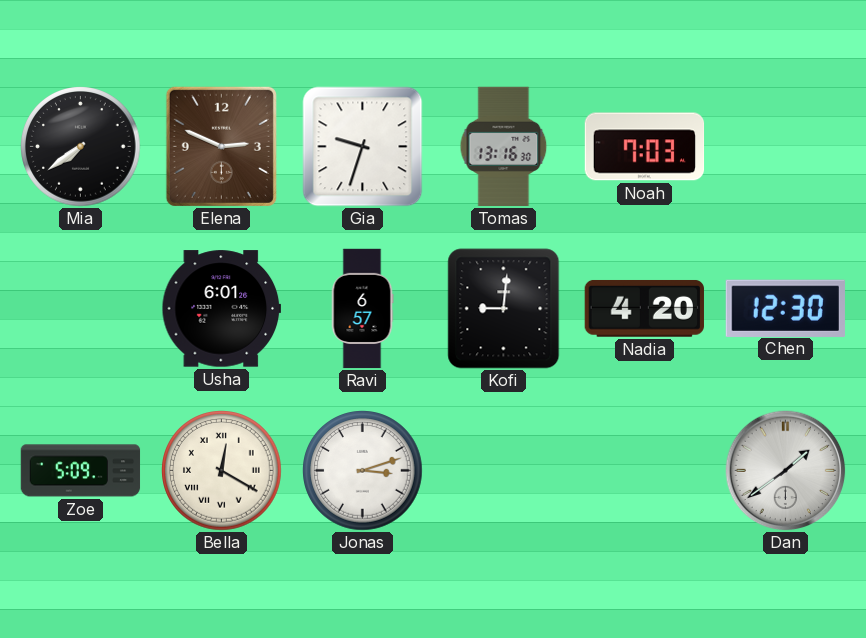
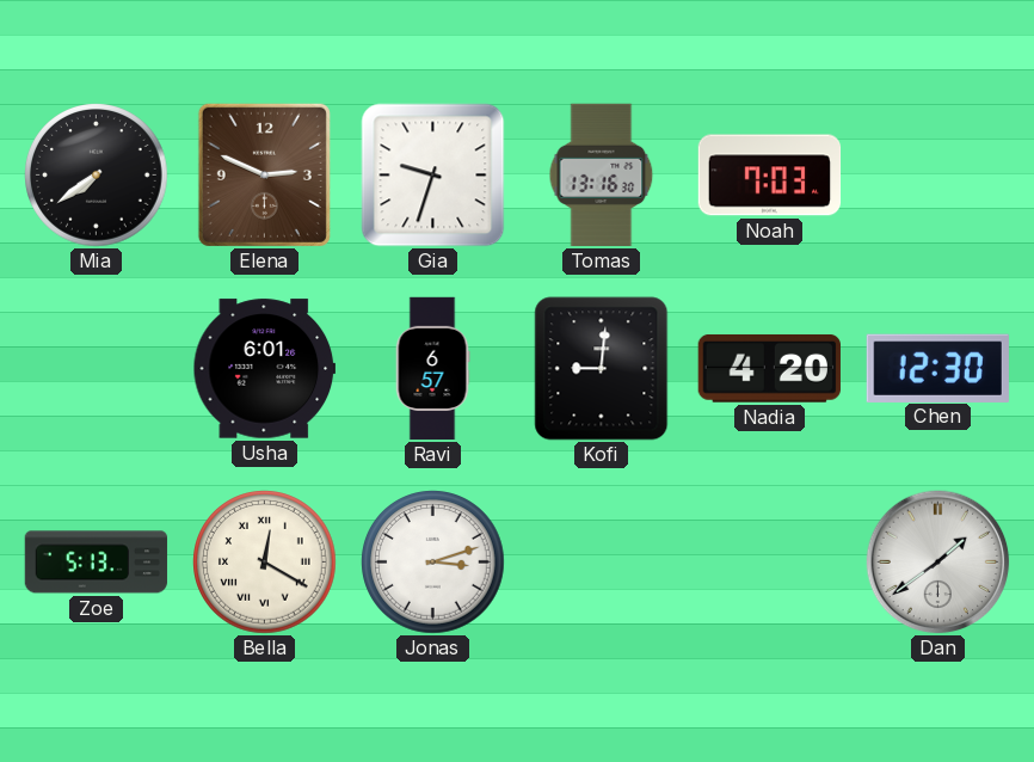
Zoe: 5:09 -> 5:13 (97, 563)
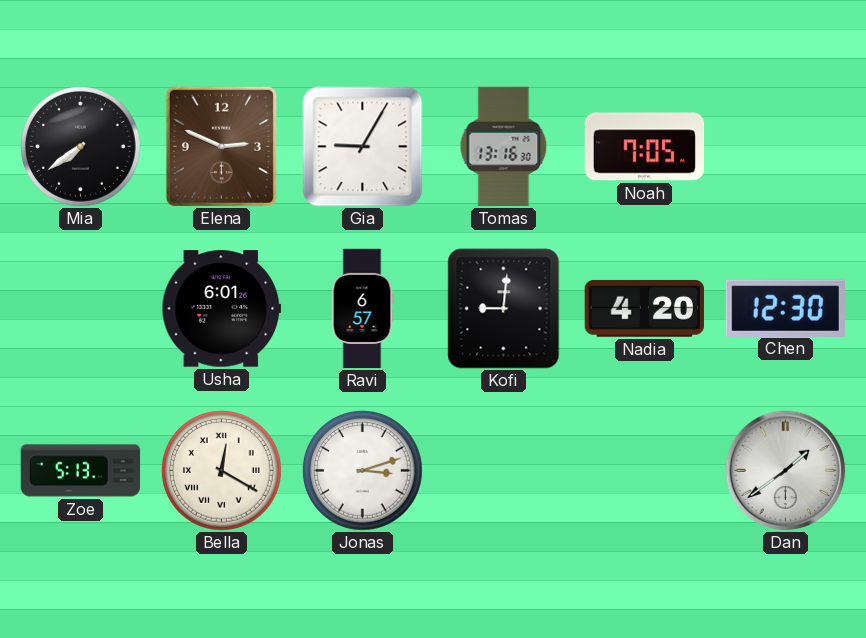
Gia: 9:33 -> 9:05 (363, 147)
Noah: 7:03 -> 7:05 (645, 147)
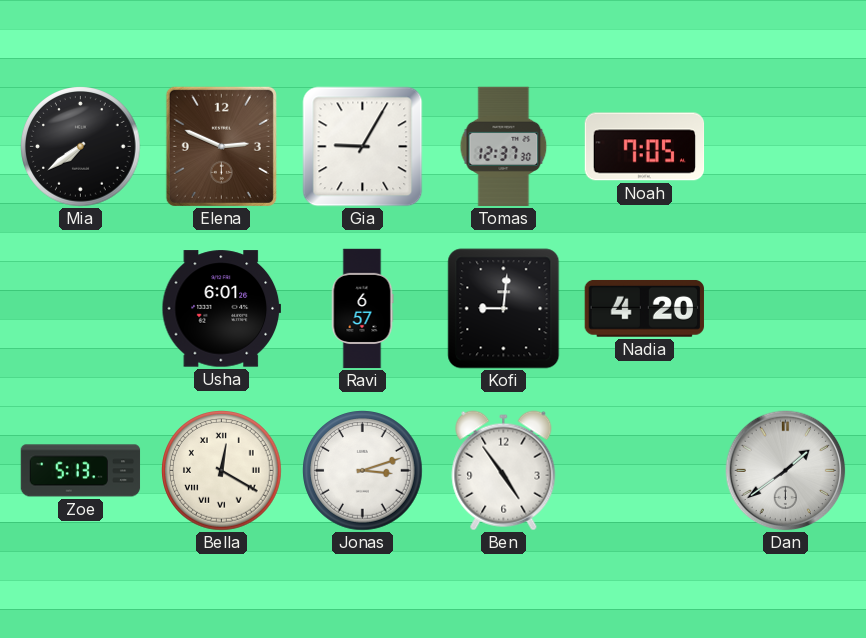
Tomas: 13:16 -> 12:37 (504, 147)
Chen: 12:30 -> none (785, 308)
Ben: none -> 4:54 (504, 471)
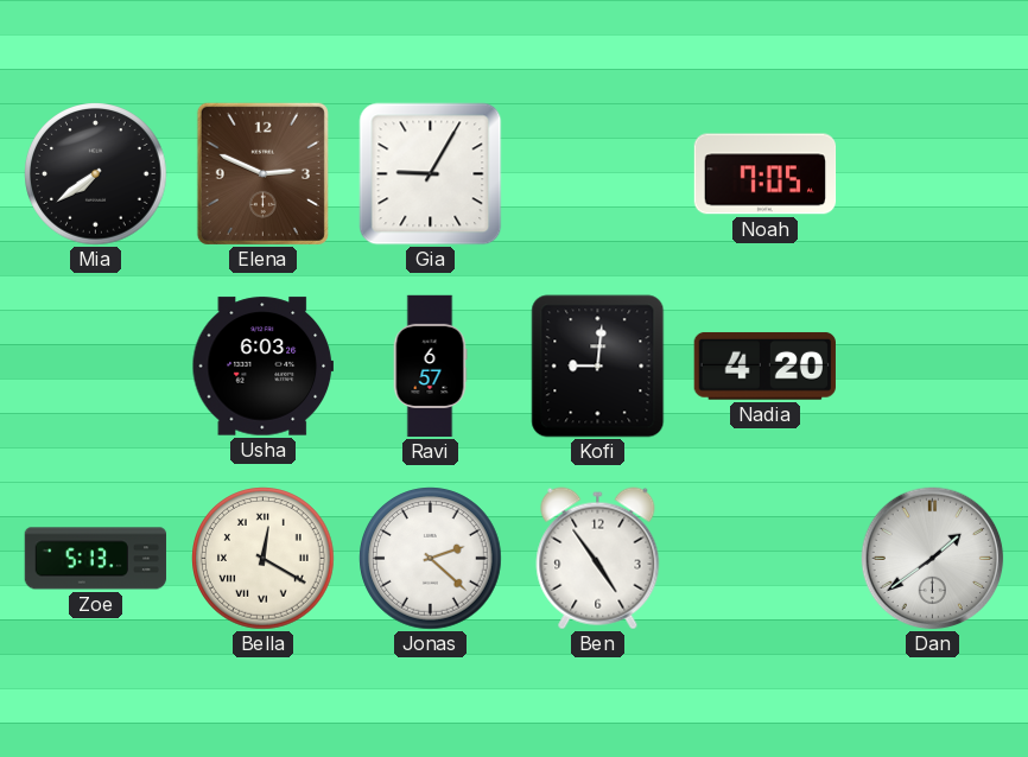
Tomas: 12:37 -> none (504, 147)
Usha: 6:01 -> 6:03 (262, 367)
Jonas: 3:12 -> 2:22 (431, 559)
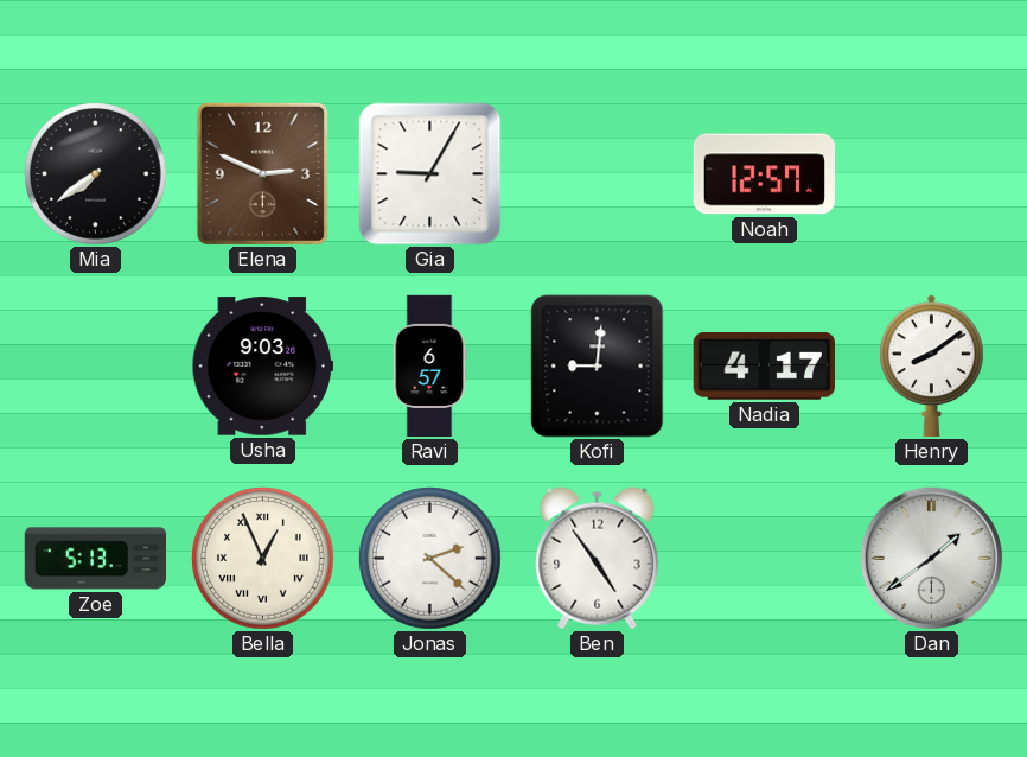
Noah: 7:05 -> 12:57 (765, 174)
Usha: 6:03 -> 9:03 (262, 367)
Nadia: 4:20 -> 4:17 (764, 365)
Henry: none -> 8:09 (932, 365)
Bella: 12:20 -> 12:56 (263, 559)
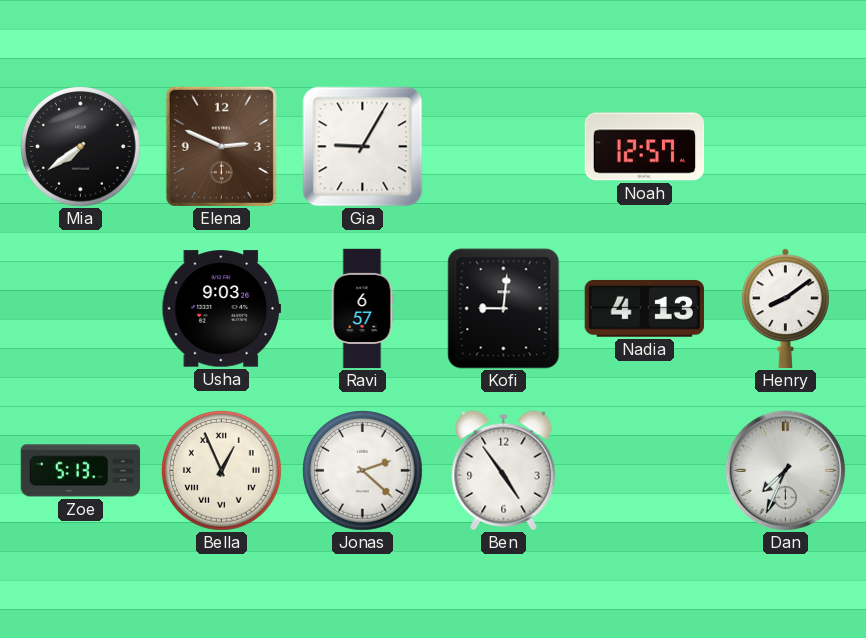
Nadia: 4:17 -> 4:13 (644, 308)
Dan: 1:39 -> 7:34 (786, 471)
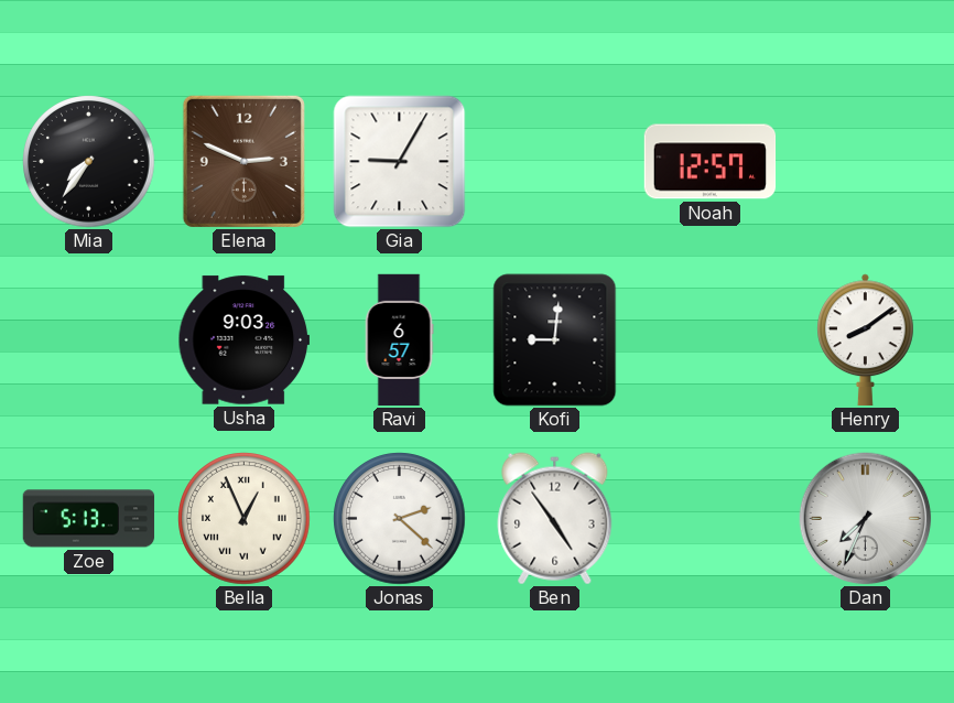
Mia: 7:39 -> 7:36 (89, 162)
Nadia: 4:13 -> none (644, 308)
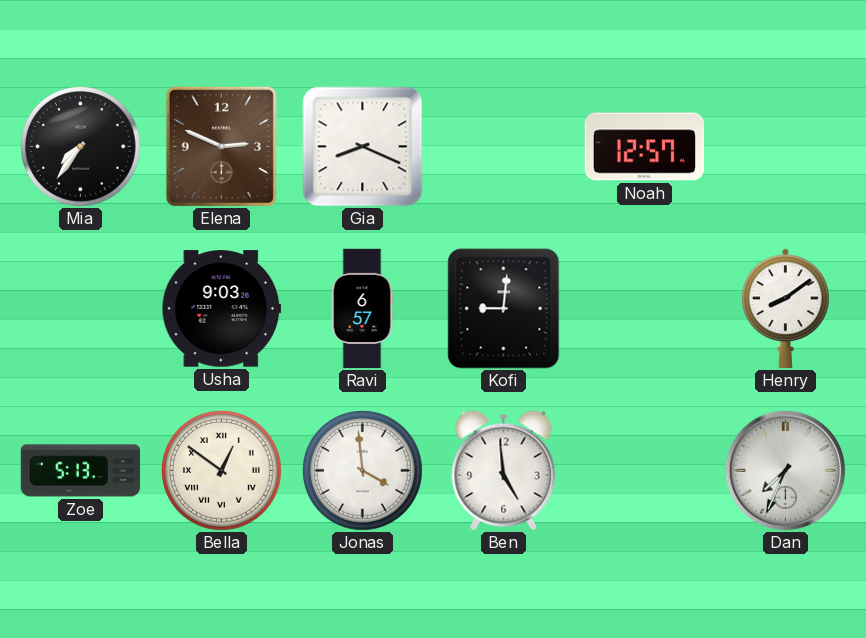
Gia: 9:05 -> 8:19 (363, 147)
Bella: 12:56 -> 12:51 (222, 471)
Jonas: 2:22 -> 3:59 (363, 471)
Ben: 4:54 -> 4:59 (504, 471)
